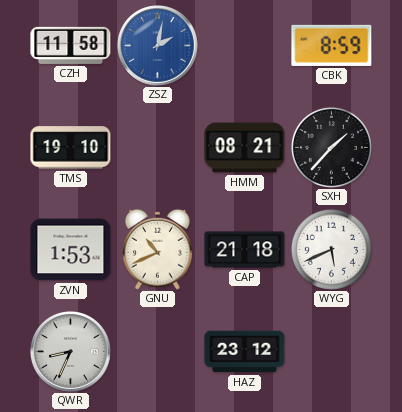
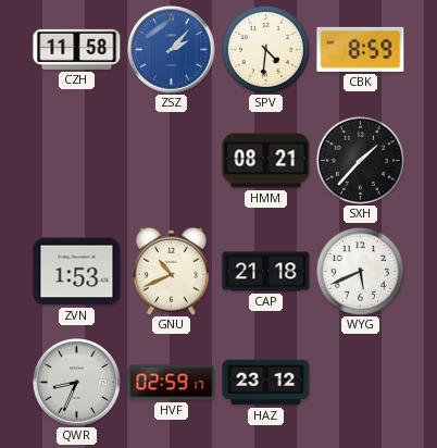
ZSZ: 2:02 -> 2:07 (172, 50)
SPV: none -> 4:31 (265, 49)
TMS: 19:10 -> none (71, 148)
HVF: none -> 02:59 (172, 383)
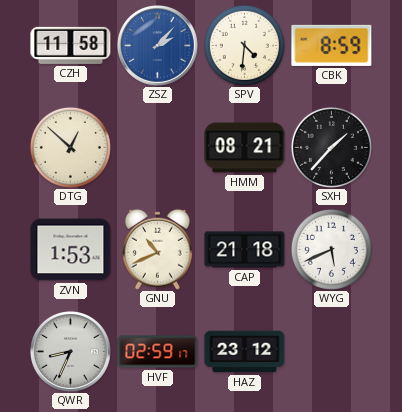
DTG: none -> 12:52 (70, 147)
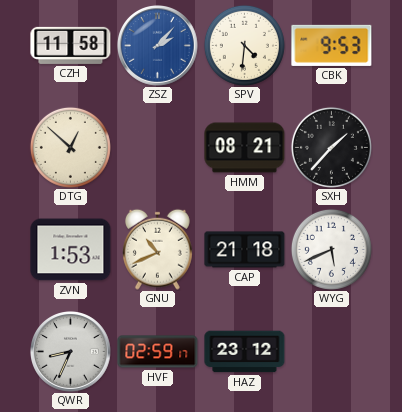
CBK: 8:59 -> 9:53 (332, 45)
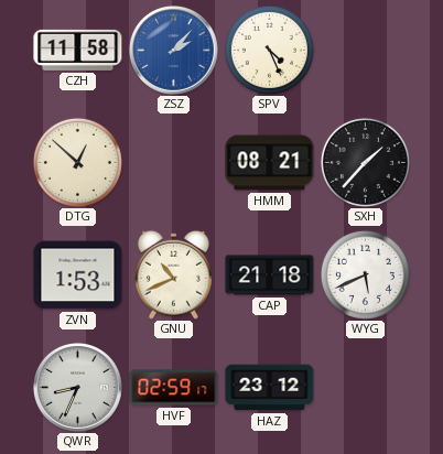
SPV: 4:31 -> 4:26 (269, 50)
CBK: 9:53 -> none (332, 45)
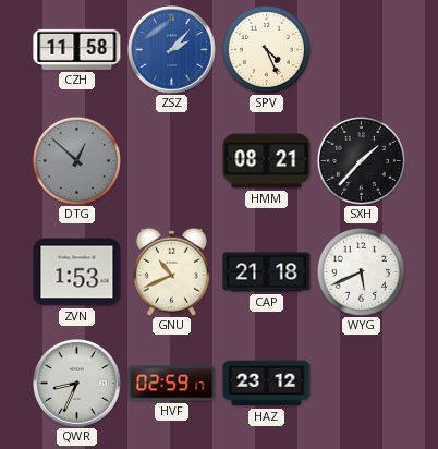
DTG dial: cream -> grey (76, 160)
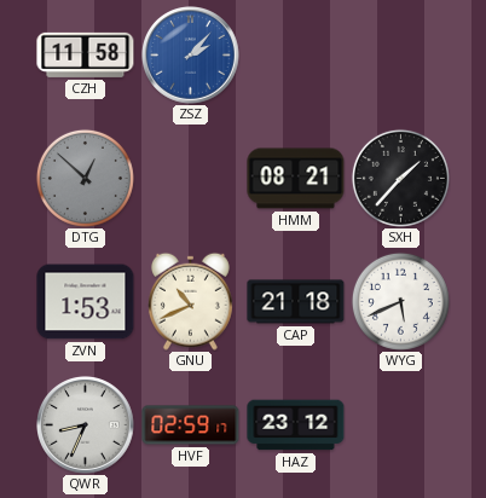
SPV: 4:26 -> none (266, 49)
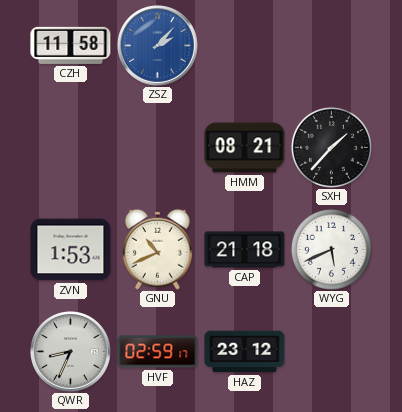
DTG: 12:52 -> none (85, 178)
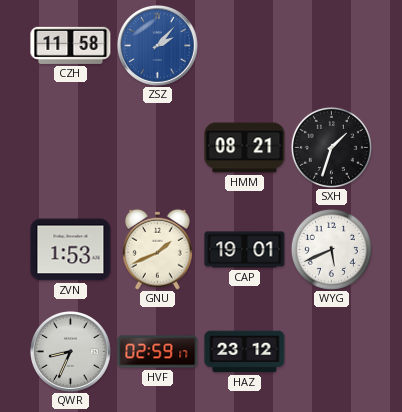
SXH: 1:37 -> 1:33 (331, 147)
GNU: 10:41 -> 1:41 (157, 249)
CAP: 21:18 -> 19:01 (245, 250)
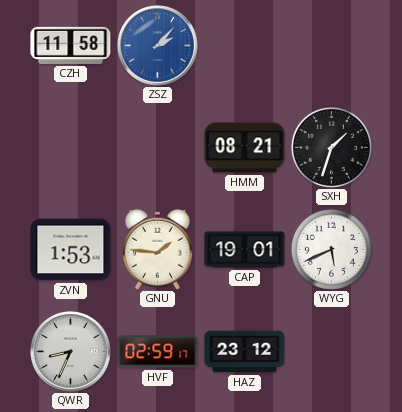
GNU: 1:41 -> 1:46 (157, 249)
